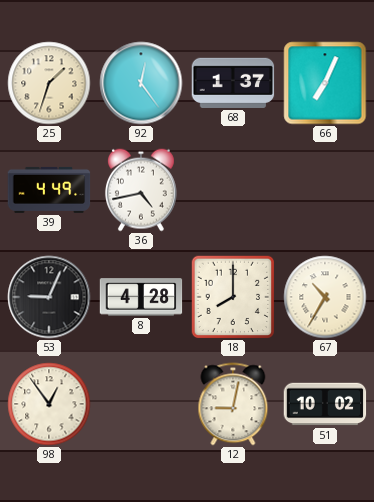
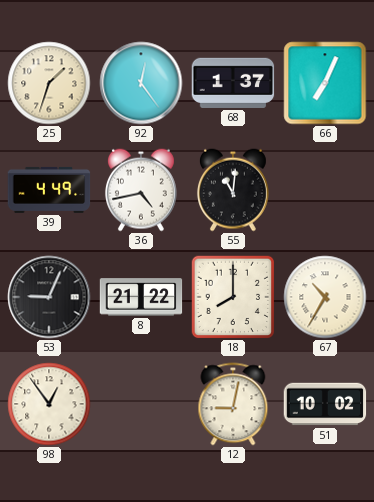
55: none -> 11:01 (233, 190)
8: 4:28 -> 21:22 (141, 297)
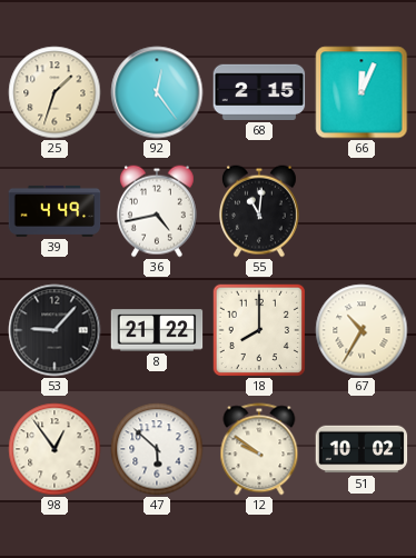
68: 1:37 -> 2:15 (259, 92)
66: 7:04 -> 12:04 (361, 92)
53: 9:04 -> 9:07 (55, 330)
47: none -> 5:52 (157, 449)
12: 9:02 -> 9:51 (259, 449)
